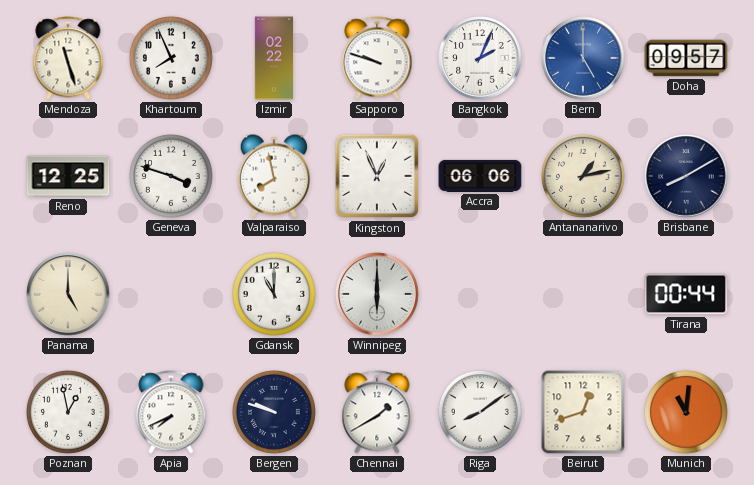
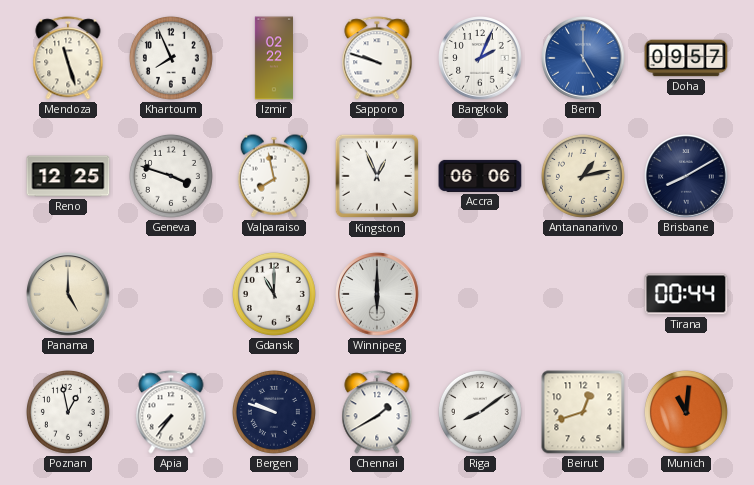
Apia: 7:41 -> 7:36 (171, 412)
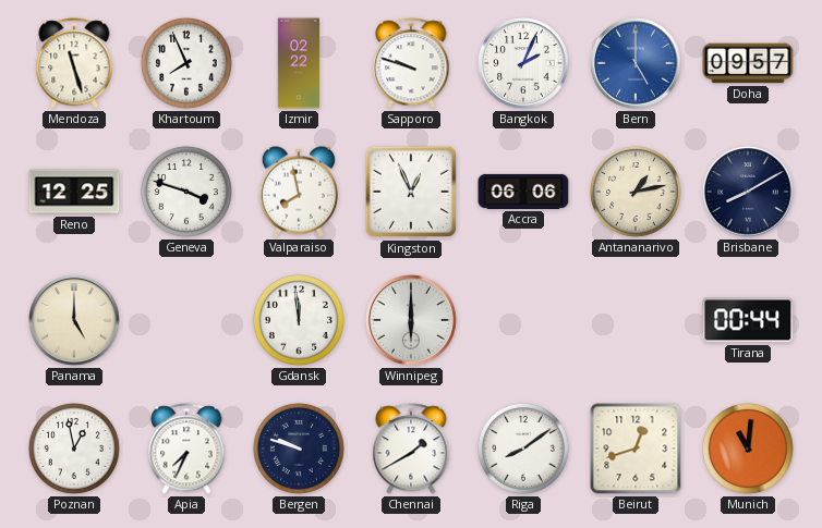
Gdansk: 11:00 -> 11:59 (299, 320)
Apia: 7:36 -> 7:34 (186, 449)
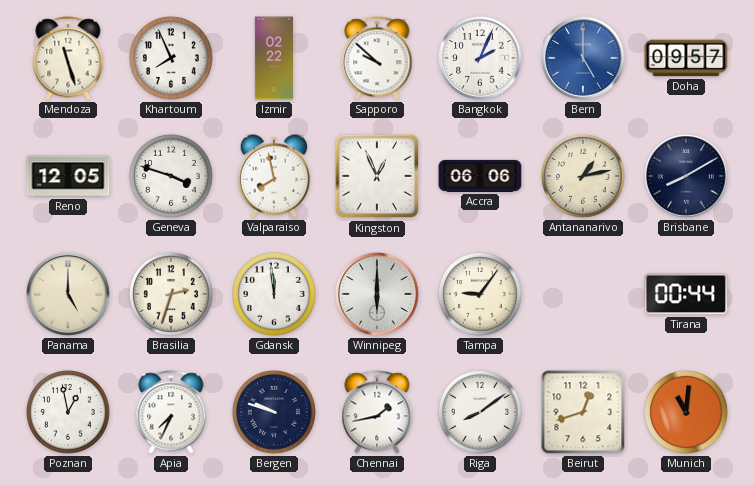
Sapporo: 9:48 -> 9:52 (377, 58)
Reno: 12:25 -> 12:05 (68, 176)
Brasilia: none -> 2:33 (171, 294)
Tampa: none -> 9:06 (480, 294)
Chennai: 1:40 -> 1:43 (377, 412)
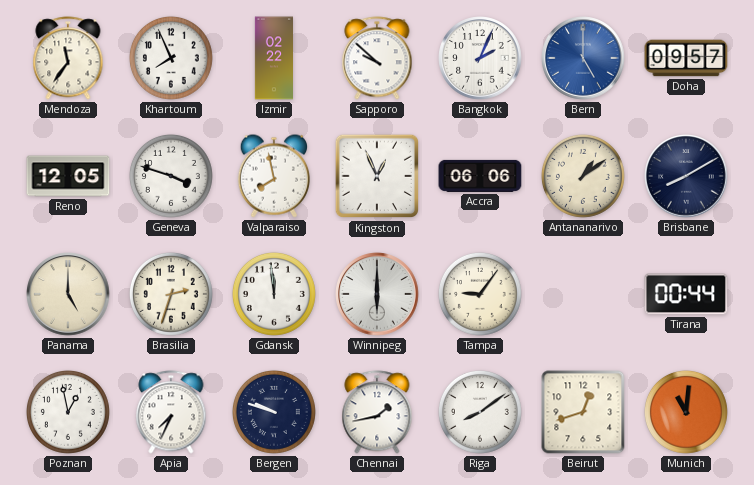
Mendoza: 11:27 -> 11:36 (68, 58)
Antananarivo: 1:13 -> 1:09 (583, 176)
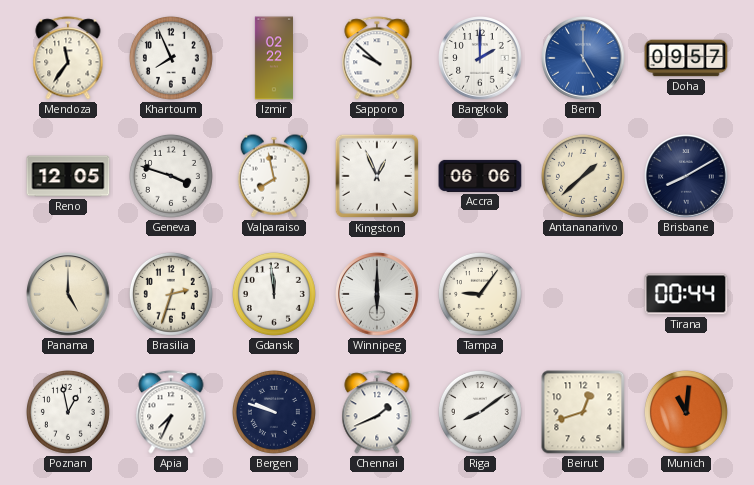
Bangkok: 2:04 -> 2:00 (480, 58)
Antananarivo: 1:09 -> 1:38 (583, 176)
Chennai: 1:43 -> 1:41 (377, 412)
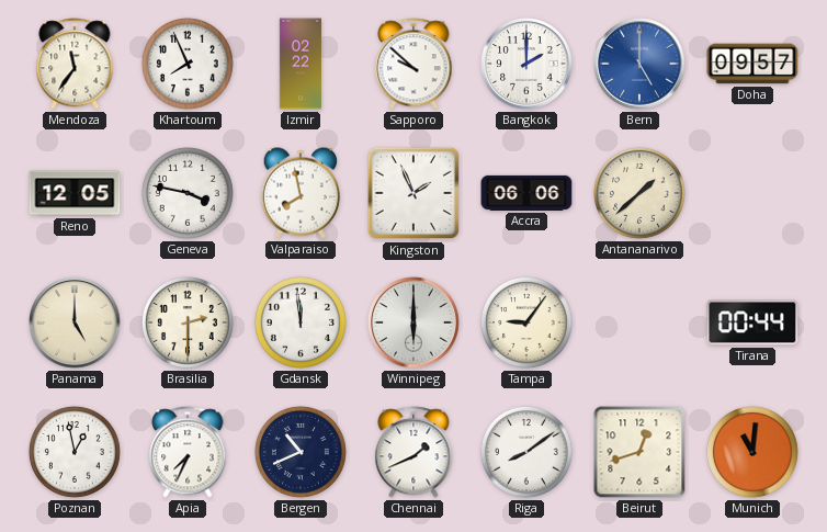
Geneva: 3:48 -> 3:47 (188, 193)
Kingston: 12:56 -> 1:56 (412, 193)
Brisbane: 8:10 -> none (686, 176)
Brasilia: 2:33 -> 2:30 (188, 322)
Bergen: 9:48 -> 10:41 (301, 452)
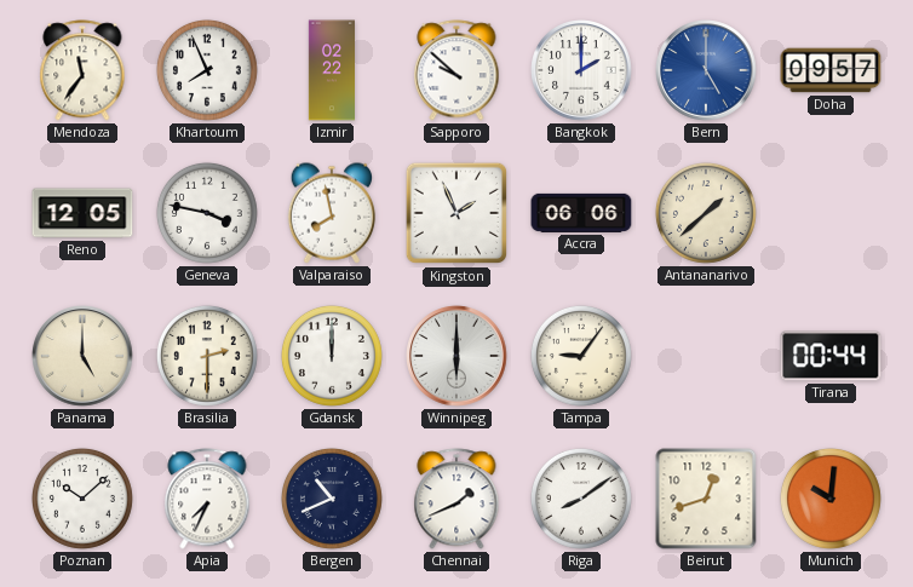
Gdansk: 11:59 -> 12:00 (332, 356)
Poznan: 12:58 -> 10:08 (82, 499)
Munich: 11:01 -> 10:01 (831, 499)
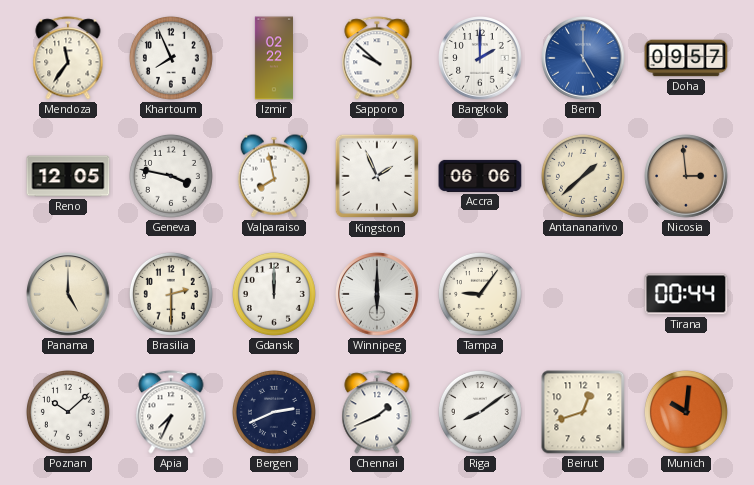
Nicosia: none -> 2:59 (686, 176)
Bergen: 10:41 -> 2:41 (274, 412)
